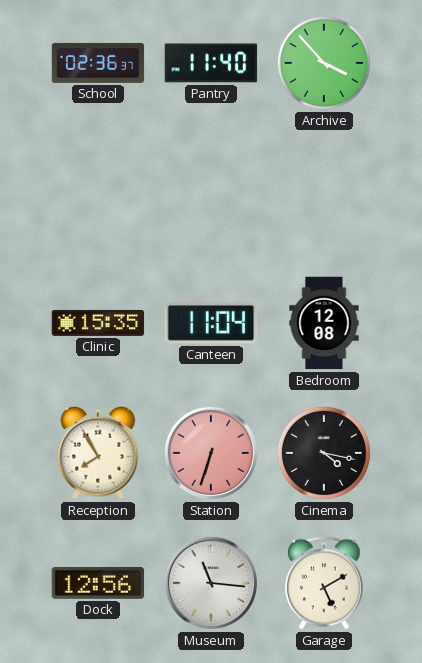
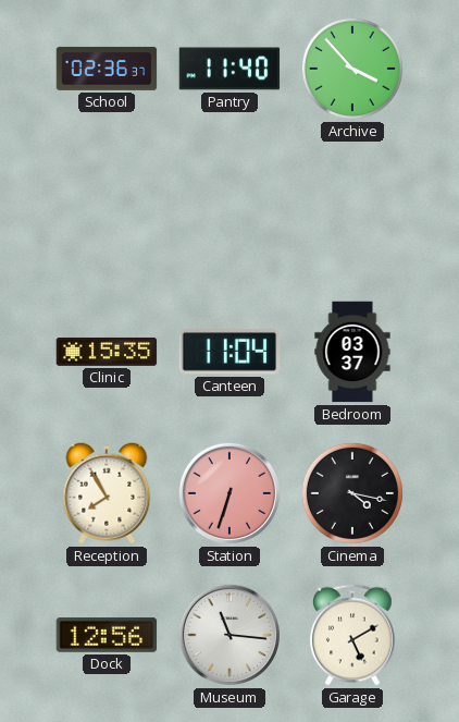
Bedroom: 12:08 -> 03:37 (352, 352)
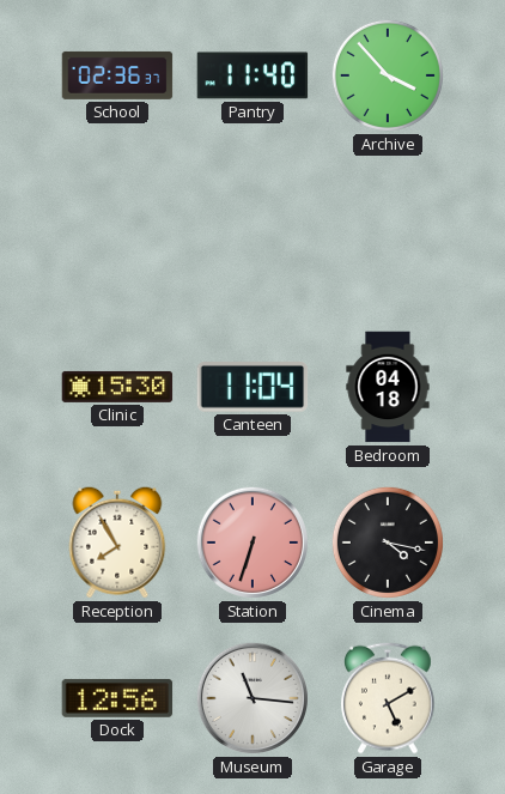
Clinic: 15:35 -> 15:30 (117, 387)
Bedroom: 03:37 -> 04:18 (388, 387)
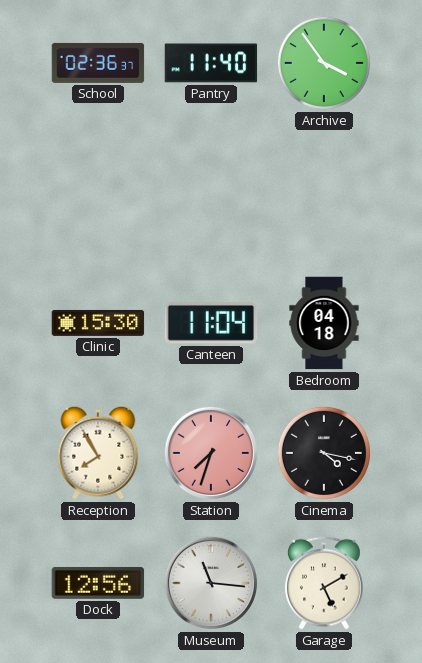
Archive: 3:53 -> 3:54 (324, 63)
Station: 6:33 -> 7:33 (211, 453)
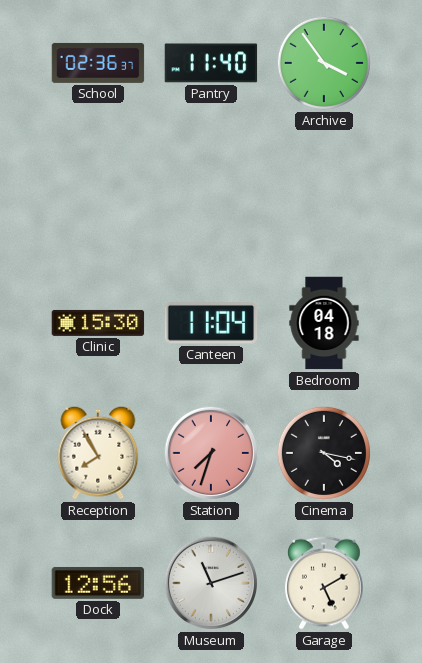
Museum: 11:16 -> 11:12 (211, 583)
